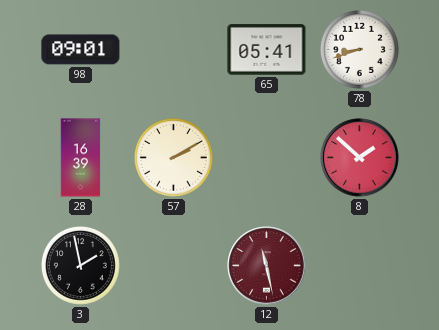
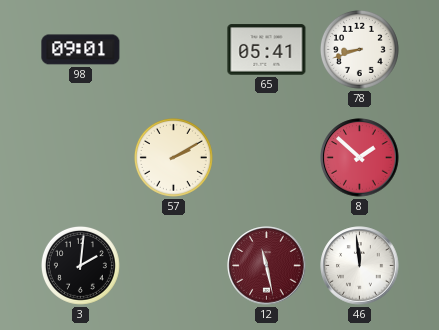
28: 16:39 -> none (81, 158)
3: 1:58 -> 2:01 (80, 265)
46: none -> 11:59 (360, 266)
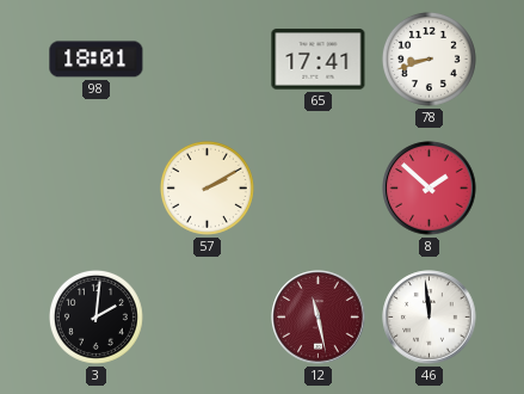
98: 09:01 -> 18:01 (97, 60)
65: 05:41 -> 17:41 (319, 60)
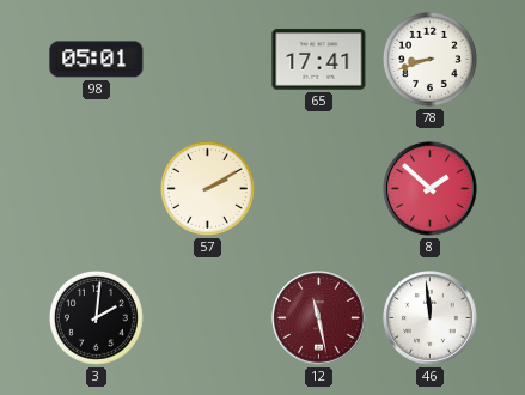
98: 18:01 -> 05:01 (97, 60)
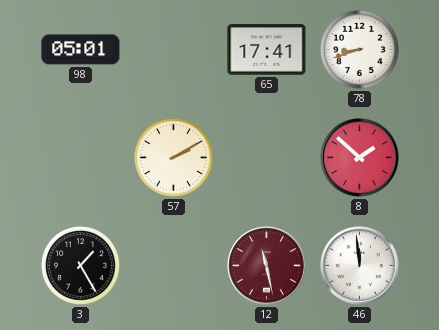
3: 2:01 -> 1:25 (80, 265)
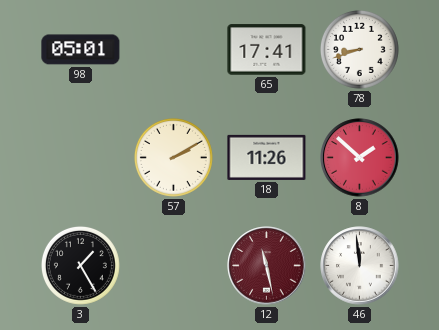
18: none -> 11:26 (267, 157)
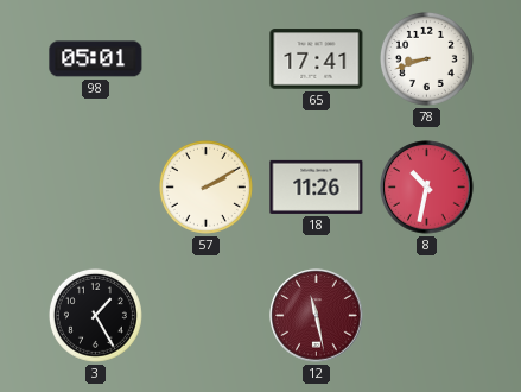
8: 1:52 -> 10:32 (427, 188)
46: 11:59 -> none (360, 266)
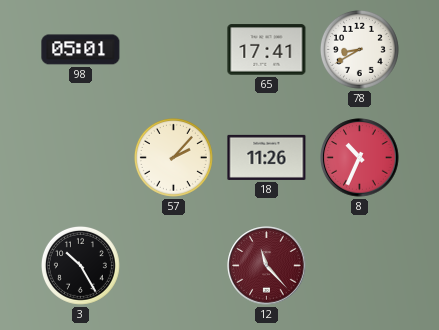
78: 8:42 -> 8:40 (359, 49)
57: 2:10 -> 2:07 (173, 157)
8: 10:32 -> 10:34 (360, 158)
3: 1:25 -> 10:25 (80, 265)
12: 11:28 -> 11:23 (267, 266)
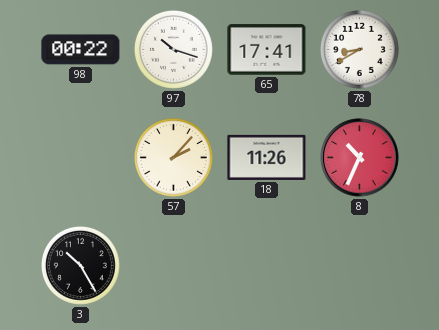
98: 05:01 -> 00:22 (81, 50)
97: none -> 10:18 (173, 49)
12: 11:23 -> none (267, 266)
